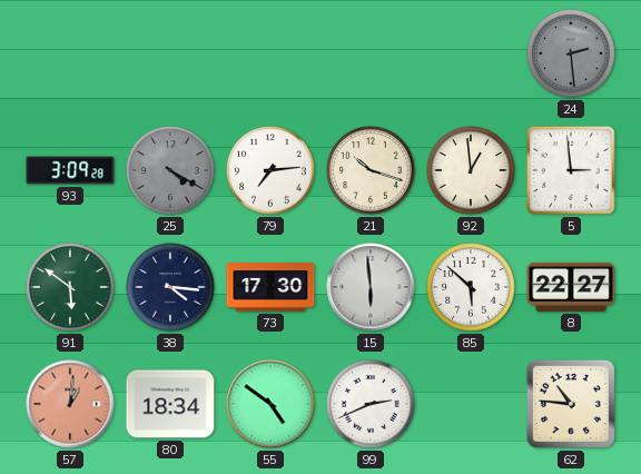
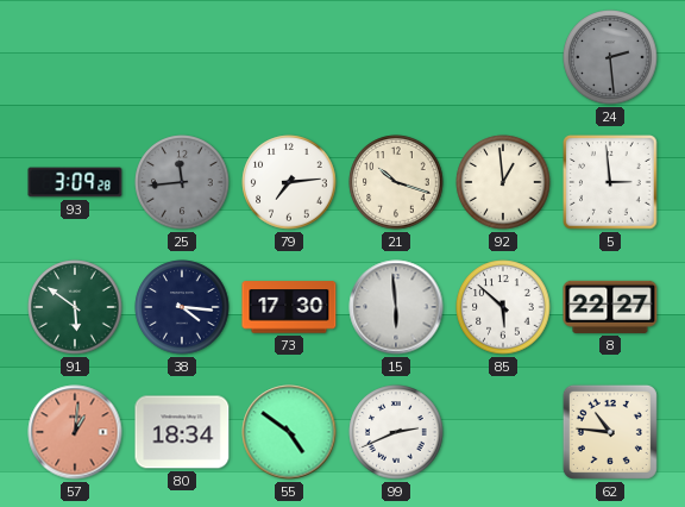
25: 4:20 -> 11:44 (182, 182)
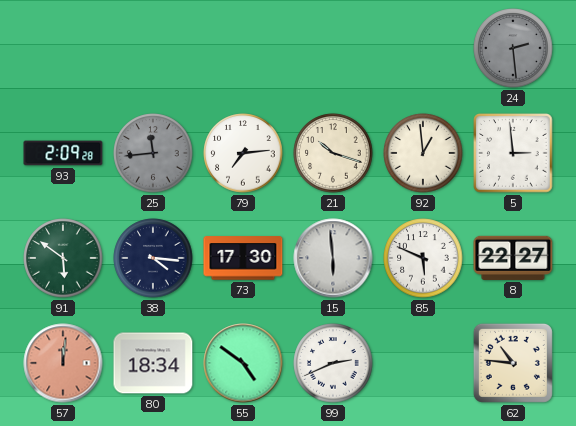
93: 3:09 -> 2:09 (63, 153)
85: 5:52 -> 5:49 (423, 258)
57: 1:01 -> 12:01 (63, 363)
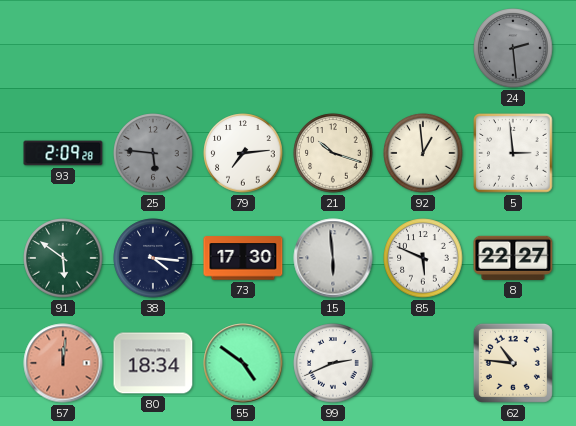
25: 11:44 -> 5:46 (153, 153)
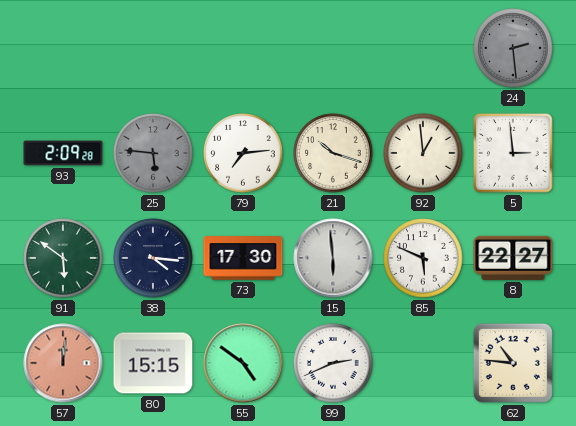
80: 18:34 -> 15:15 (153, 363)
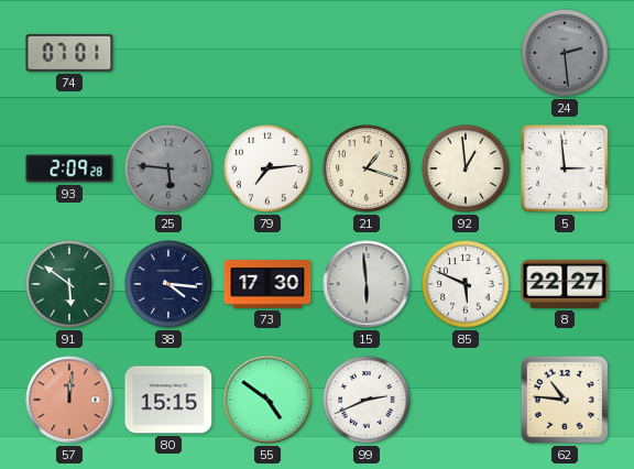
74: none -> 07:01 (69, 53)
21: 10:18 -> 1:18 (367, 168)
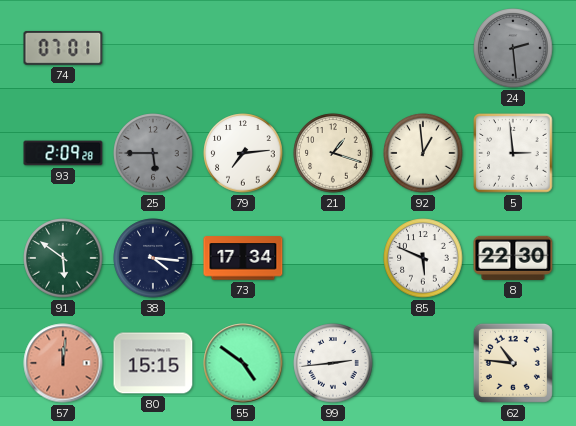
25: 5:46 -> 5:45 (153, 153)
73: 17:30 -> 17:34 (243, 258)
15: 5:59 -> none (367, 284)
8: 22:27 -> 22:30 (513, 258)
99: 2:41 -> 2:44 (333, 363)
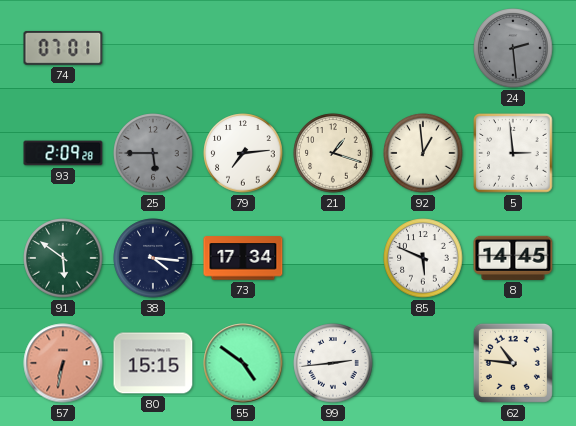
8: 22:30 -> 14:45 (513, 258)
57: 12:01 -> 6:32 (63, 363)
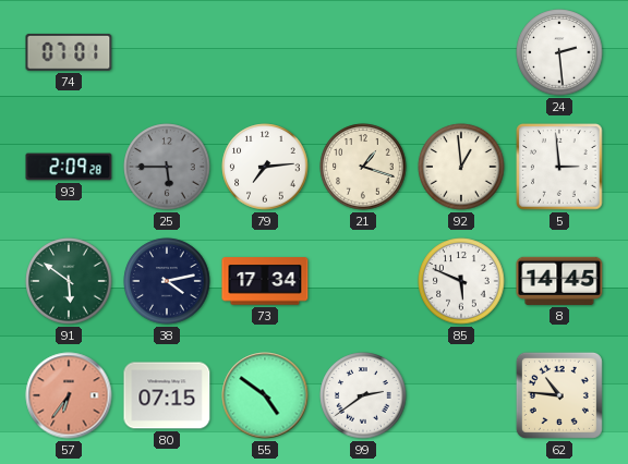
24 dial: grey -> white (559, 52)
38: 4:16 -> 4:13 (167, 281)
57: 6:32 -> 6:36 (69, 395)
80: 15:15 -> 07:15 (167, 395)
99: 2:44 -> 2:39 (363, 395)
